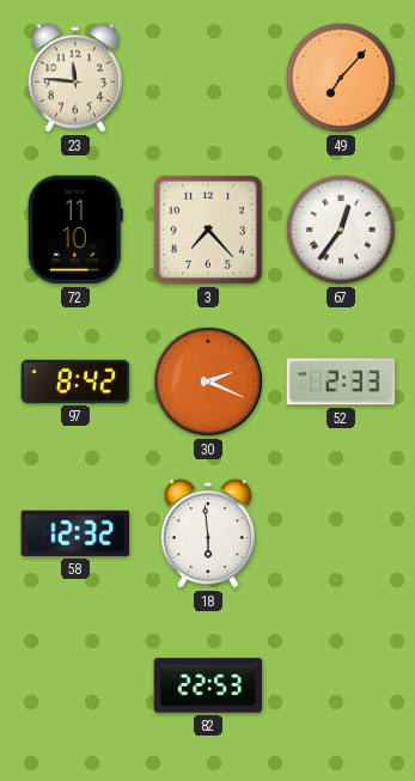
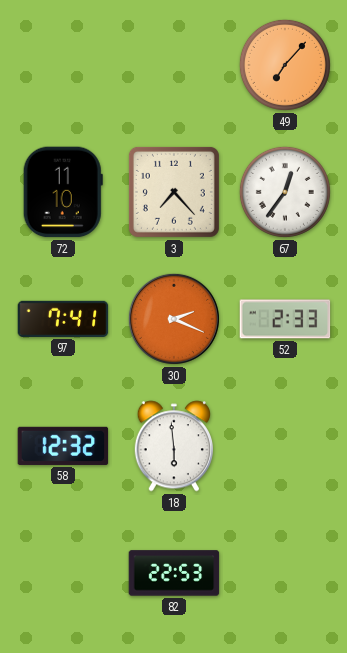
23: 11:46 -> none (74, 78)
97: 8:42 -> 7:41 (63, 319)
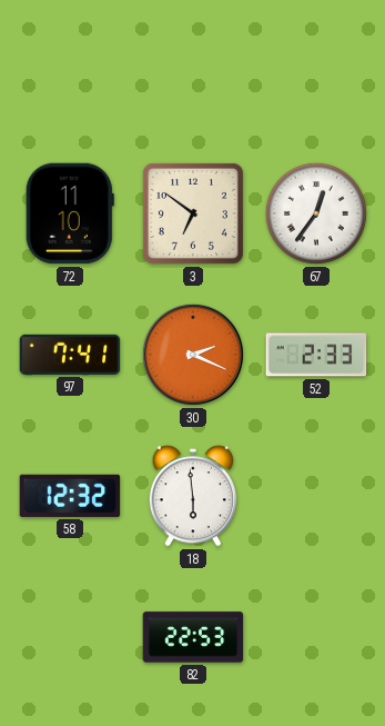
49: 7:07 -> none (285, 65)
3: 7:23 -> 6:51 (193, 213)
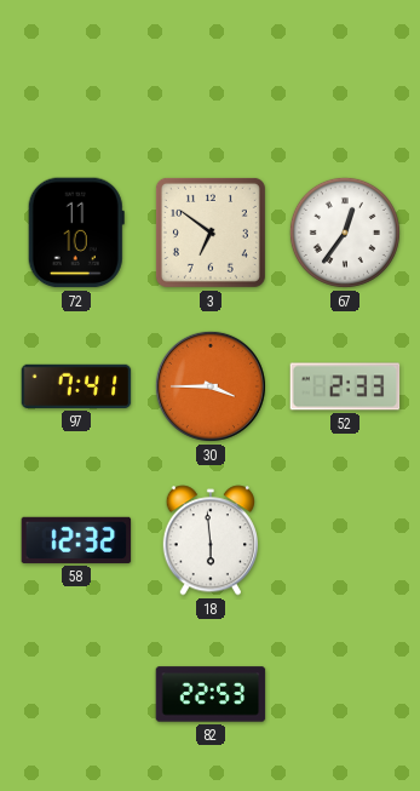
30: 2:19 -> 3:45 (211, 386)
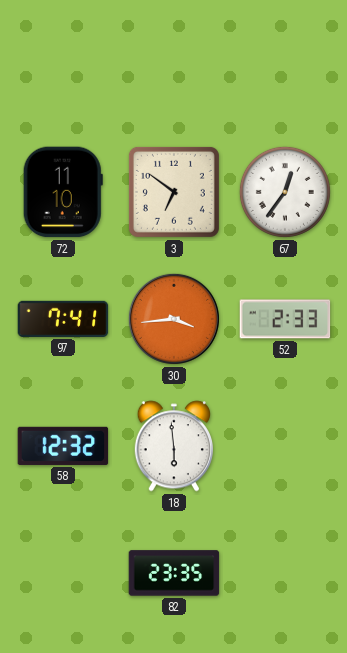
30: 3:45 -> 3:44 (174, 319)
82: 22:53 -> 23:35 (174, 573)
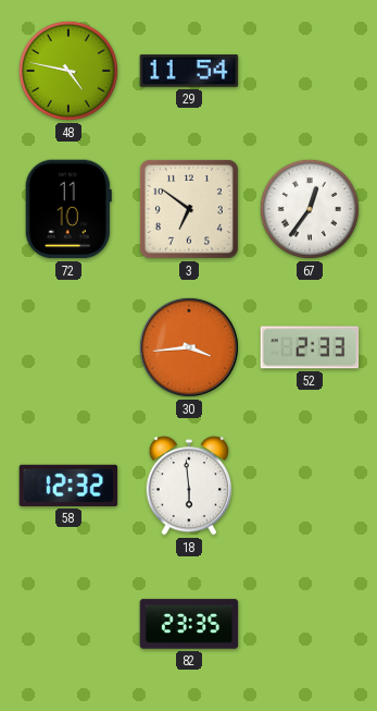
48: none -> 4:47 (68, 71)
29: none -> 11:54 (189, 72)
97: 7:41 -> none (63, 319)
